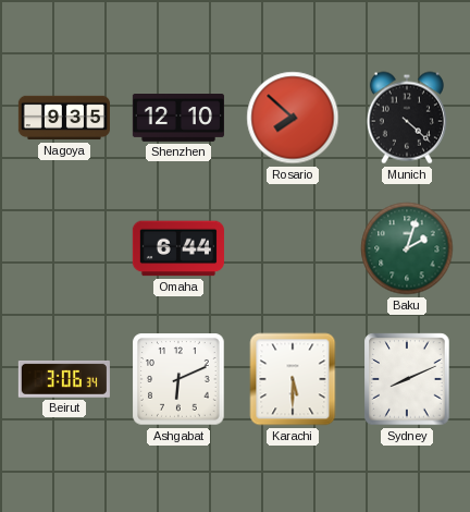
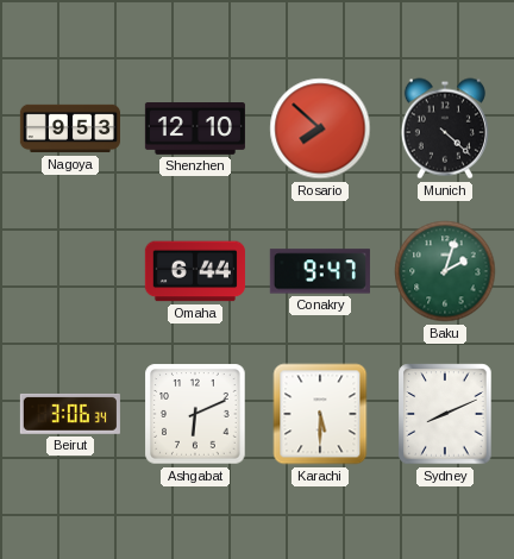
Nagoya: 9:35 -> 9:53 (69, 128)
Conakry: none -> 9:47 (320, 271)
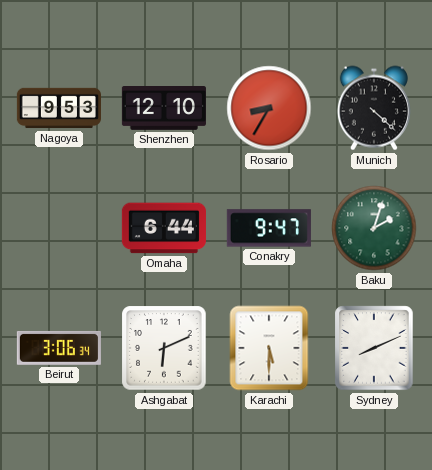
Rosario: 7:52 -> 8:35 (269, 108)
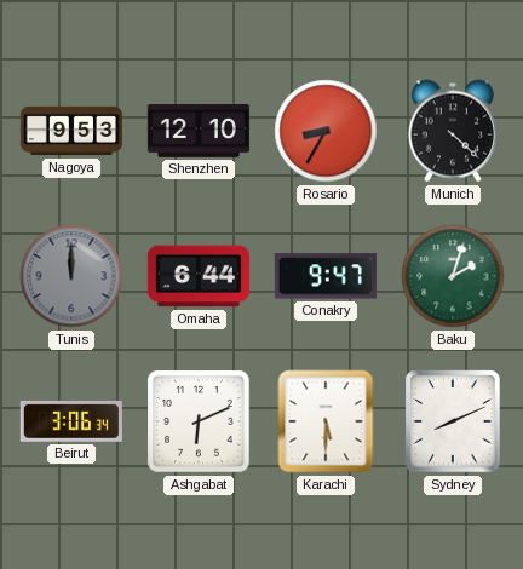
Tunis: none -> 12:00 (71, 276)
